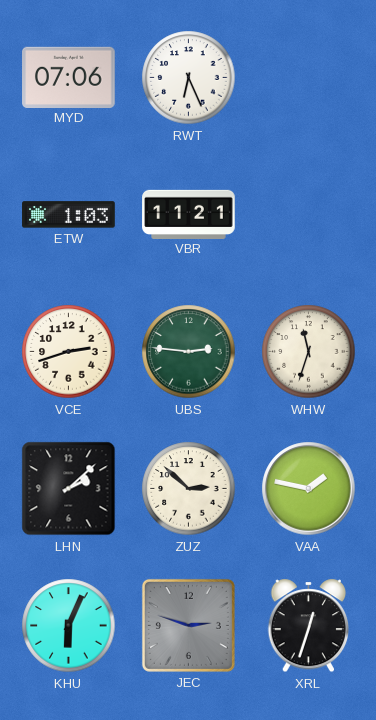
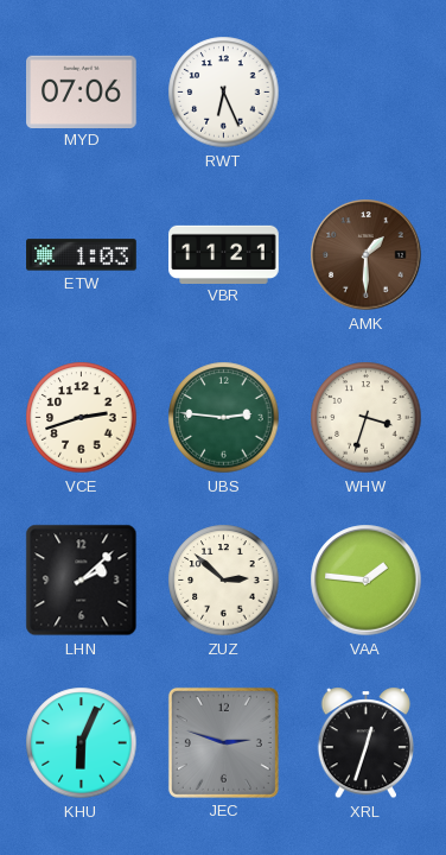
AMK: none -> 1:30 (367, 255)
WHW: 11:33 -> 3:33 (367, 418)
VAA: 1:47 -> 1:46 (367, 581)
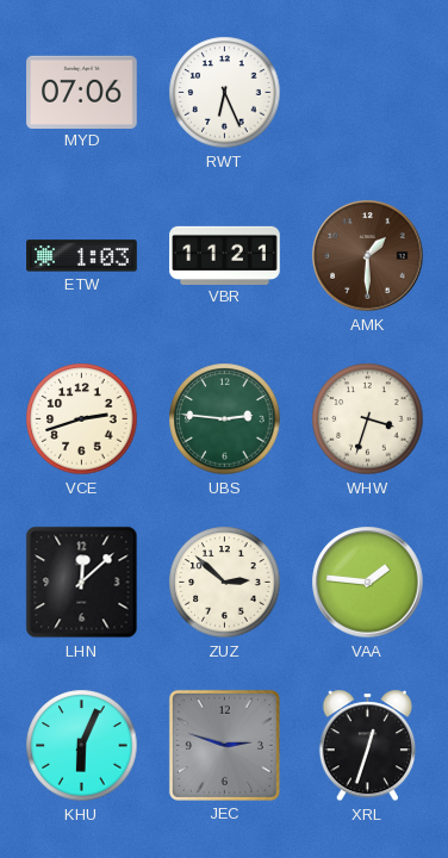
LHN: 2:08 -> 12:08 (82, 583)
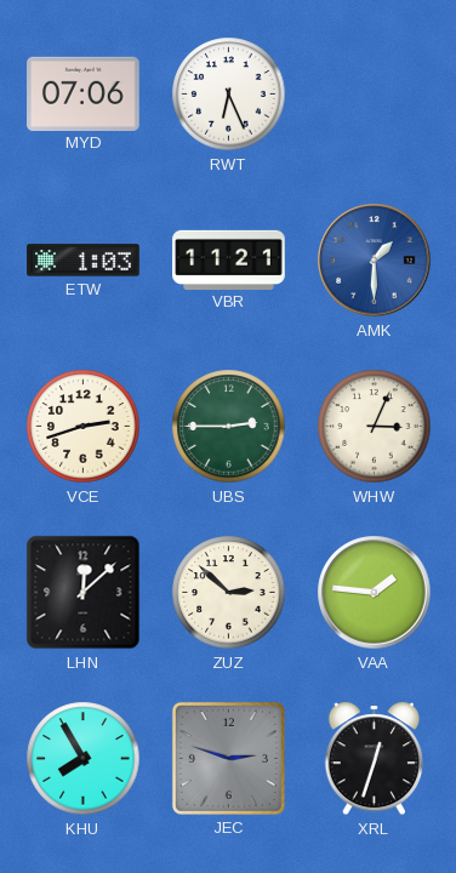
AMK dial: brown -> blue (375, 261)
UBS: 2:46 -> 2:45 (229, 427)
WHW: 3:33 -> 3:04 (375, 427)
KHU: 6:04 -> 7:55 (84, 759)
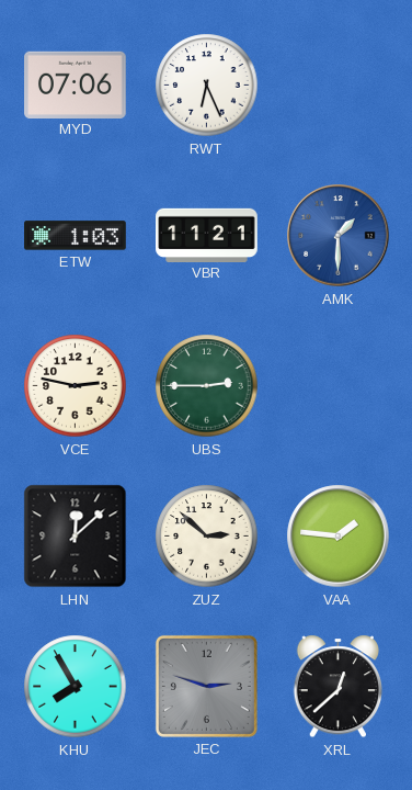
VCE: 2:42 -> 2:47 (76, 386)
WHW: 3:04 -> none (375, 427)
XRL: 12:33 -> 12:38 (339, 687)
